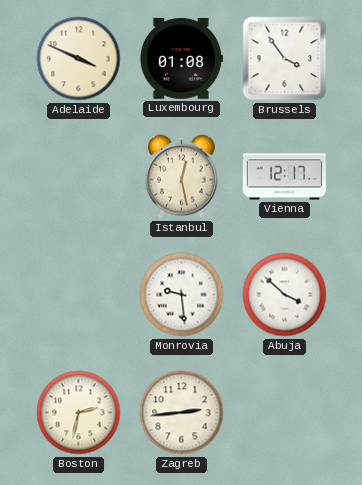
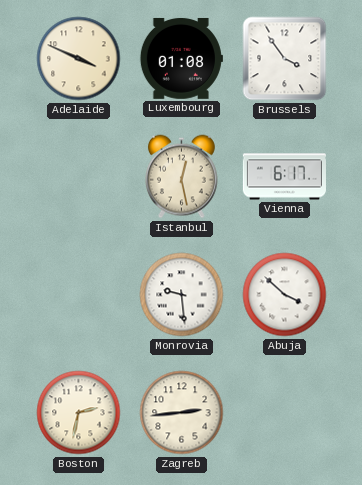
Vienna: 12:17 -> 6:17 (284, 177)
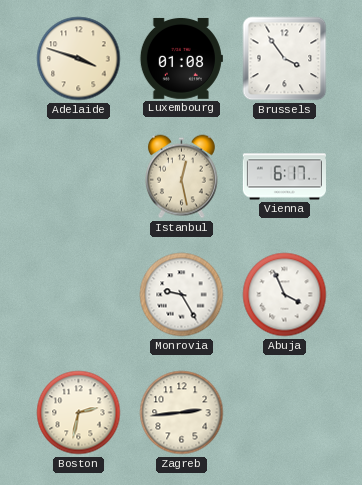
Adelaide: 3:49 -> 3:48 (79, 59)
Monrovia: 9:29 -> 9:25 (182, 295)
Abuja: 3:52 -> 3:56 (285, 295)
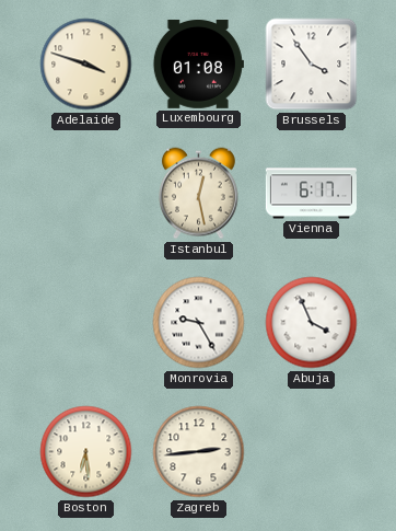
Boston: 2:32 -> 6:29 (86, 452)
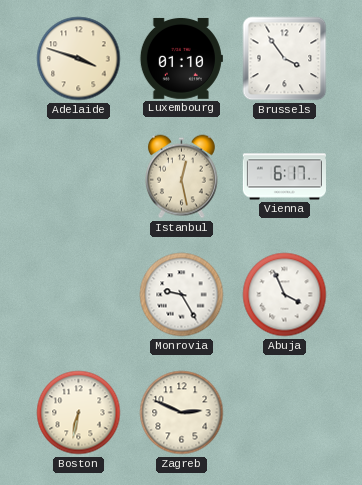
Luxembourg: 01:08 -> 01:10 (181, 58)
Boston: 6:29 -> 6:32 (79, 413)
Zagreb: 2:44 -> 2:49 (182, 413)
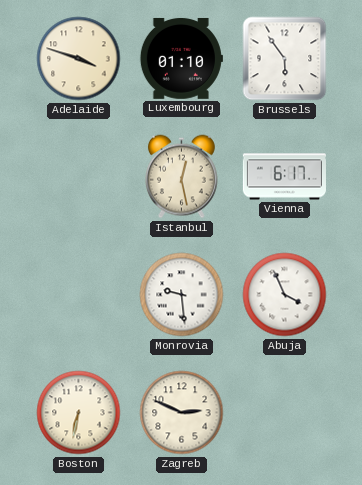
Brussels: 3:54 -> 5:54 (285, 59)
Monrovia: 9:25 -> 9:29 (182, 295)
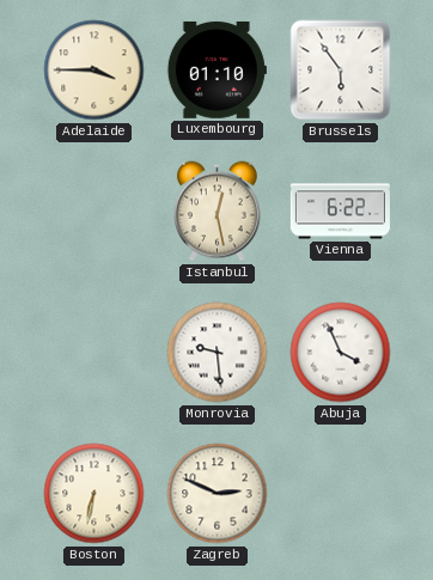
Adelaide: 3:48 -> 3:45 (94, 71)
Vienna: 6:17 -> 6:22 (340, 212)
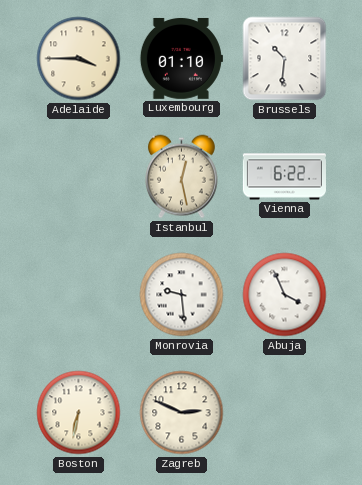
Brussels: 5:54 -> 10:31 (285, 59)
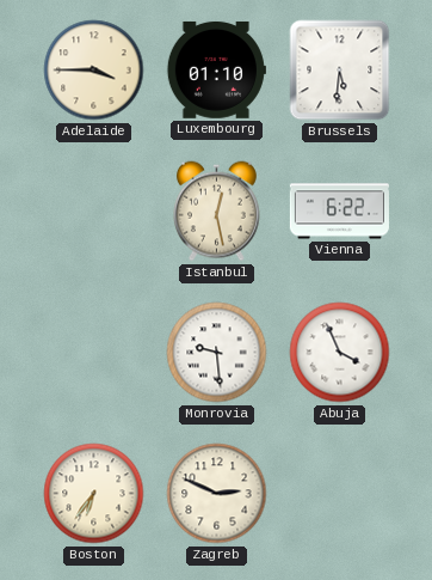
Brussels: 10:31 -> 5:31 (340, 71)
Boston: 6:32 -> 6:36 (94, 494)
